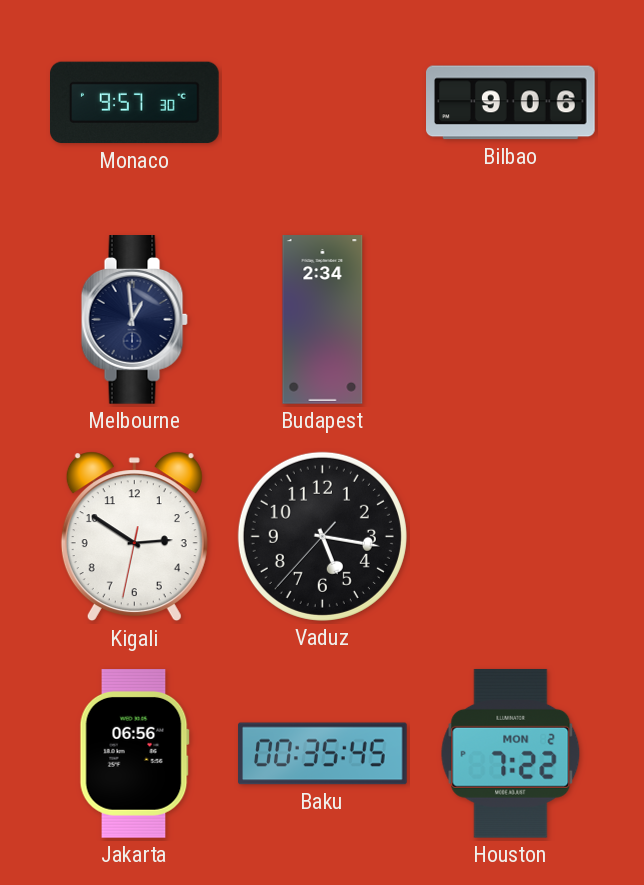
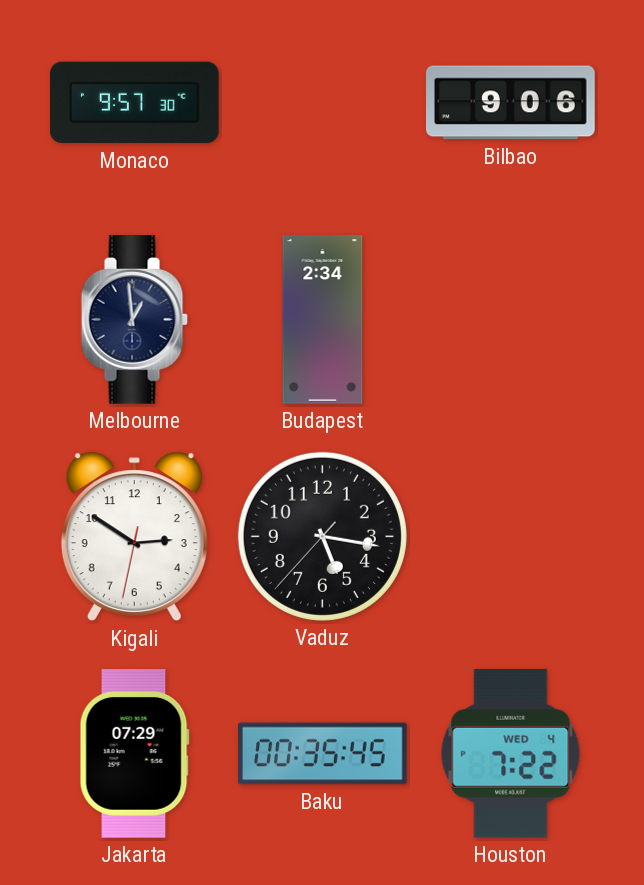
Jakarta: 06:56 -> 07:29 (134, 754)
Houston date: MON 2 -> WED 4 (511, 753)
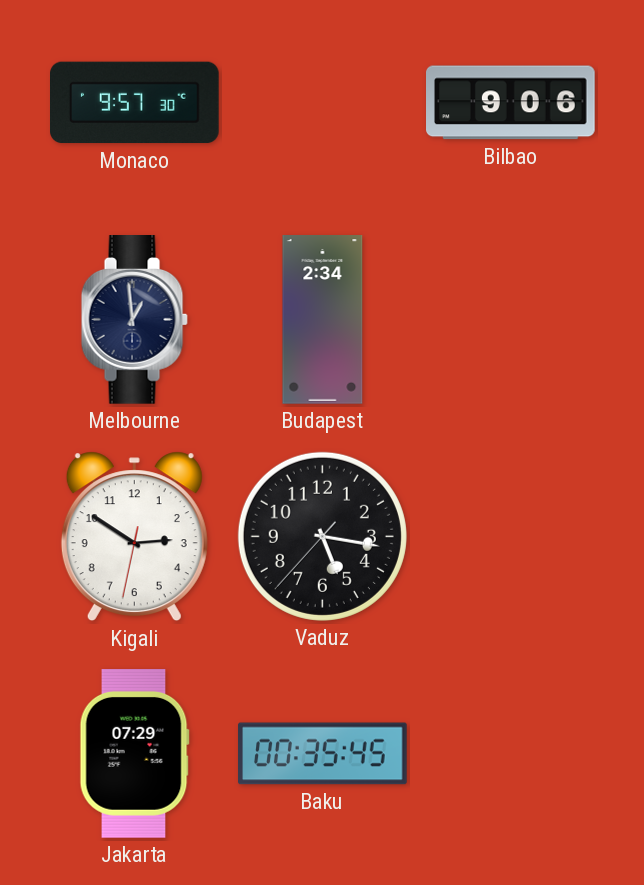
Houston: 7:22 -> none (511, 753)
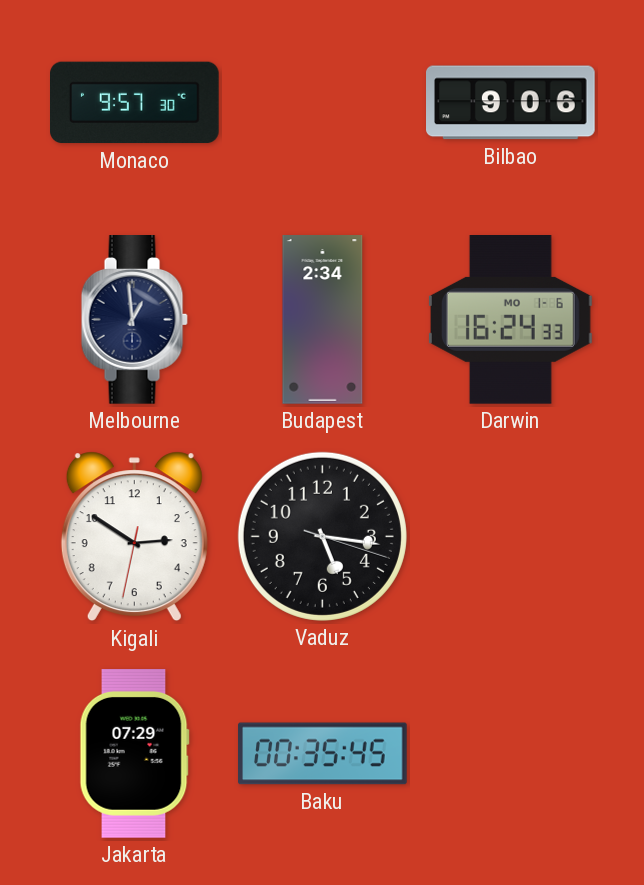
Darwin: none -> 16:24 (510, 320)
Vaduz: 5:16:37 -> 5:16:18 (322, 536)
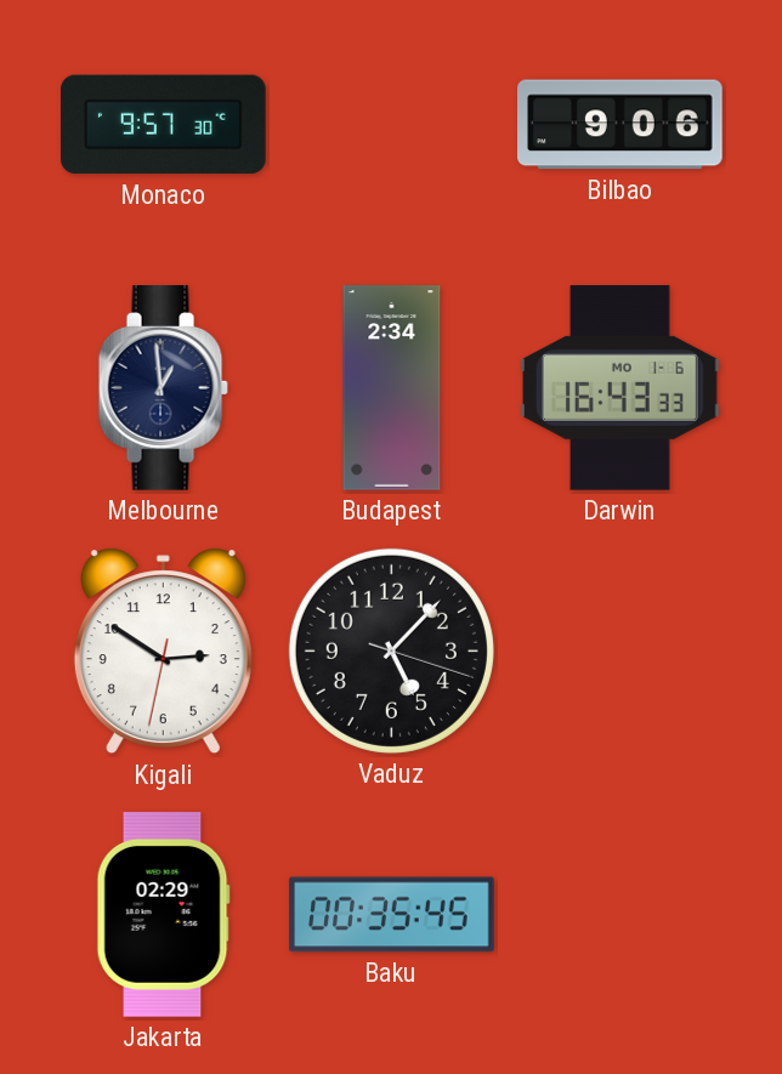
Darwin: 16:24 -> 16:43 (619, 388)
Vaduz: 5:16 -> 5:07 (391, 650)
Jakarta: 07:29 -> 02:29 (163, 915)
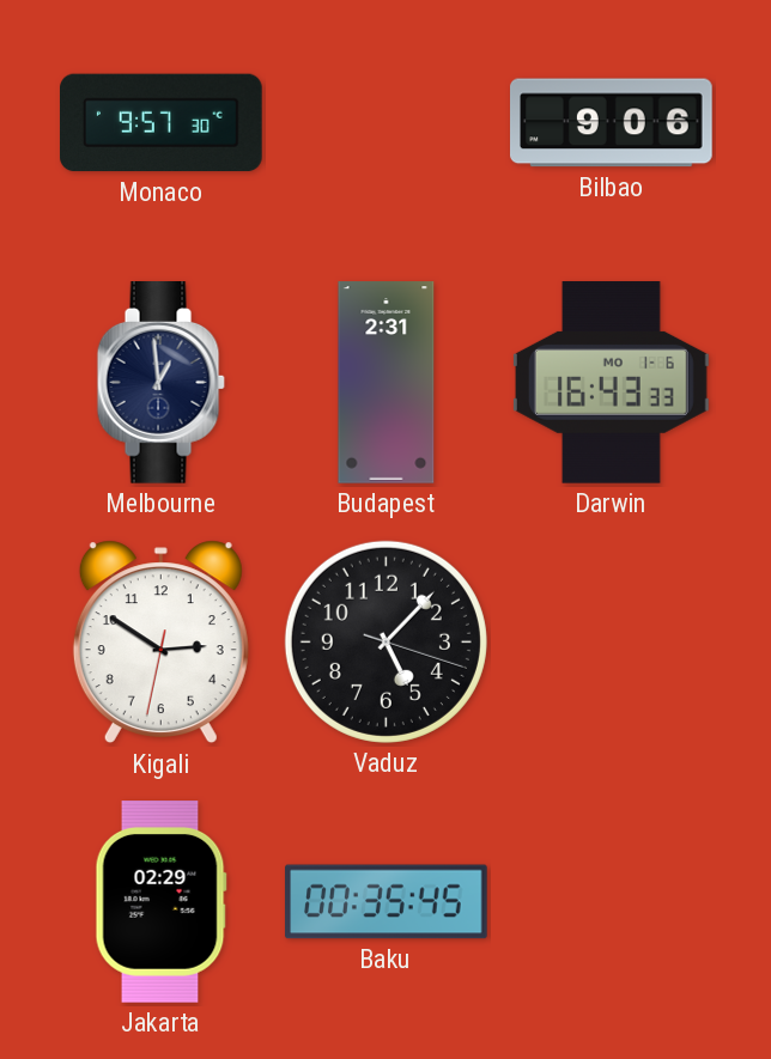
Budapest: 2:34 -> 2:31 (387, 383)
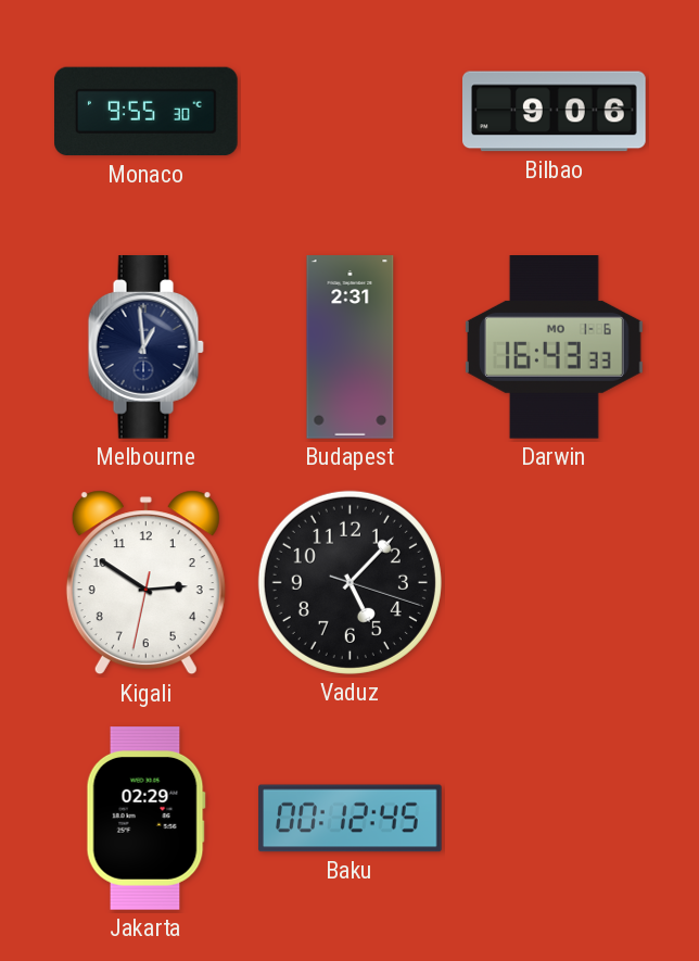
Monaco: 9:57 -> 9:55 (147, 112)
Baku: 00:35 -> 00:12 (351, 819)
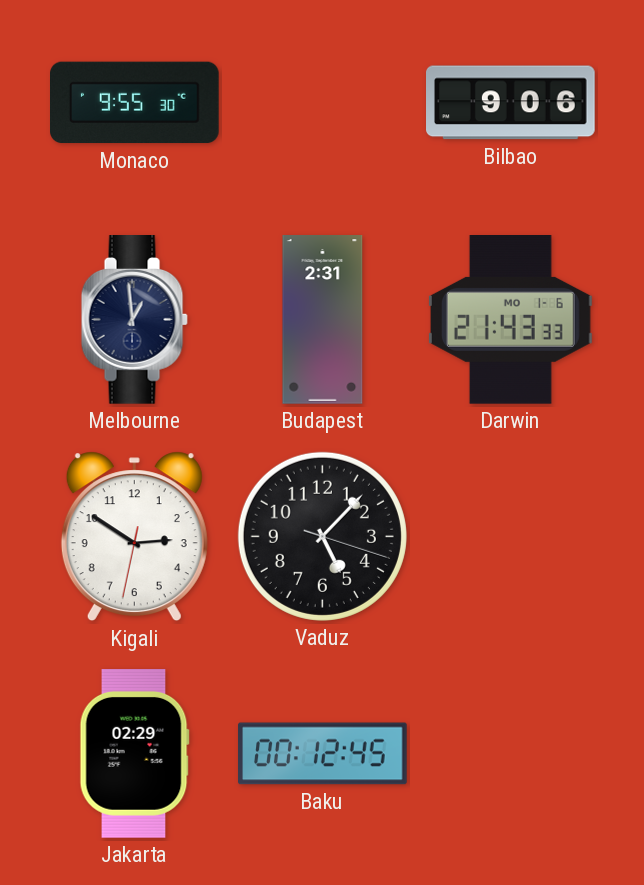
Darwin: 16:43 -> 21:43 (510, 320)
